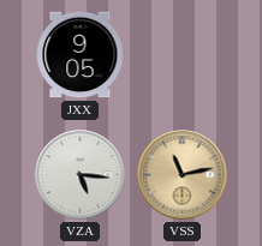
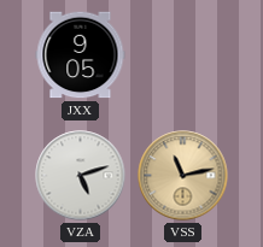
VZA: 5:16 -> 5:12 (81, 176)
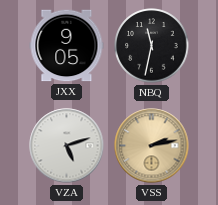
NBQ: none -> 11:32 (152, 46)
VSS: 11:13 -> 2:13 (152, 146)
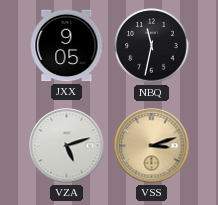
VSS: 2:13 -> 3:12 (152, 146)
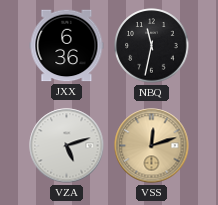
JXX: 9:05 -> 6:36 (67, 46)
VSS: 3:12 -> 12:12 (152, 146)
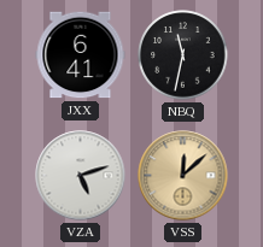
JXX: 6:36 -> 6:41 (81, 55)
VSS: 12:12 -> 12:08 (183, 176)
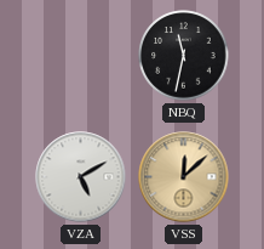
JXX: 6:41 -> none (81, 55)
VZA: 5:12 -> 5:10 (81, 177)
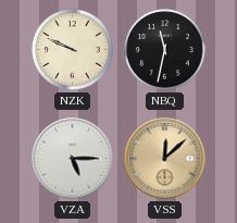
NZK: none -> 9:49 (73, 50)
VZA: 5:10 -> 5:15 (73, 159)
